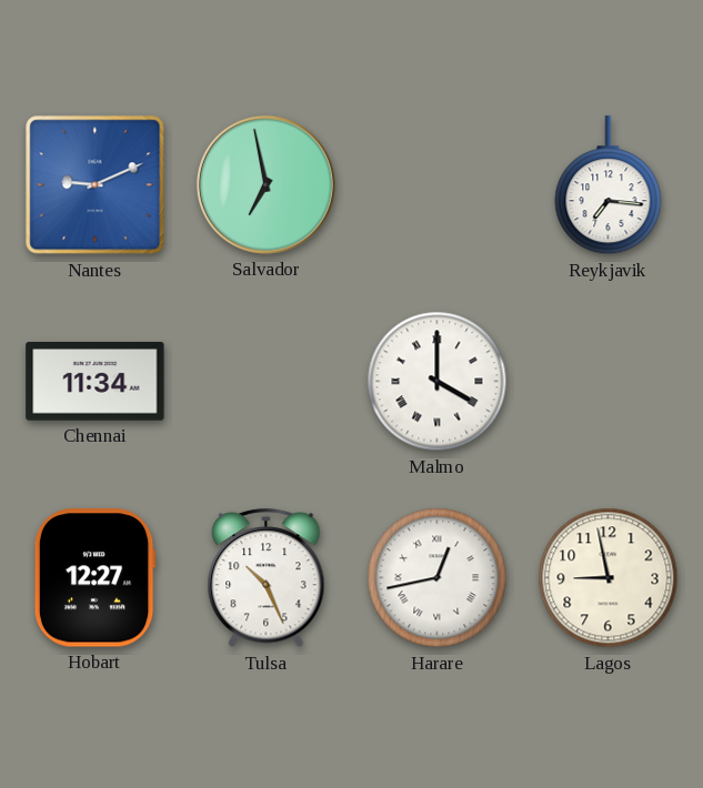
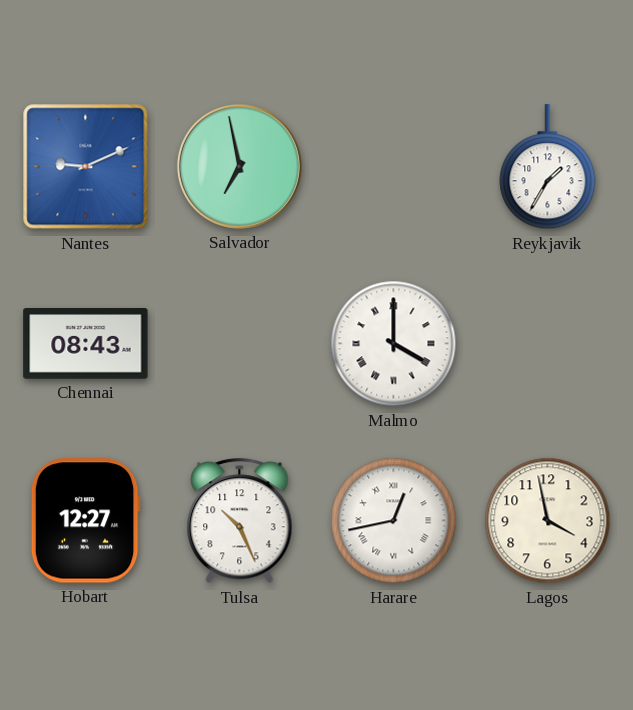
Reykjavik: 7:16 -> 1:35 (548, 167)
Chennai: 11:34 -> 08:43 (86, 344)
Lagos: 8:58 -> 3:58 (548, 521)
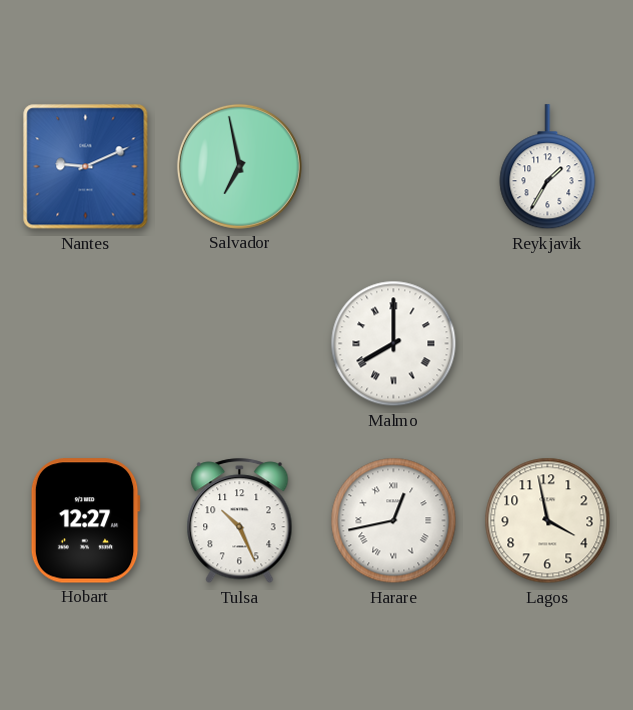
Chennai: 08:43 -> none (86, 344)
Malmo: 4:00 -> 8:00 (394, 344)
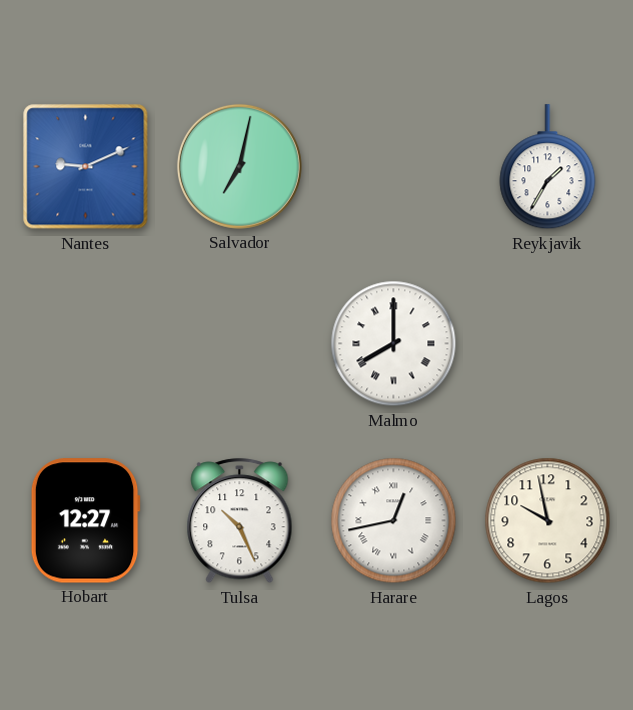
Salvador: 6:58 -> 7:02 (239, 166)
Lagos: 3:58 -> 9:58 (548, 521)
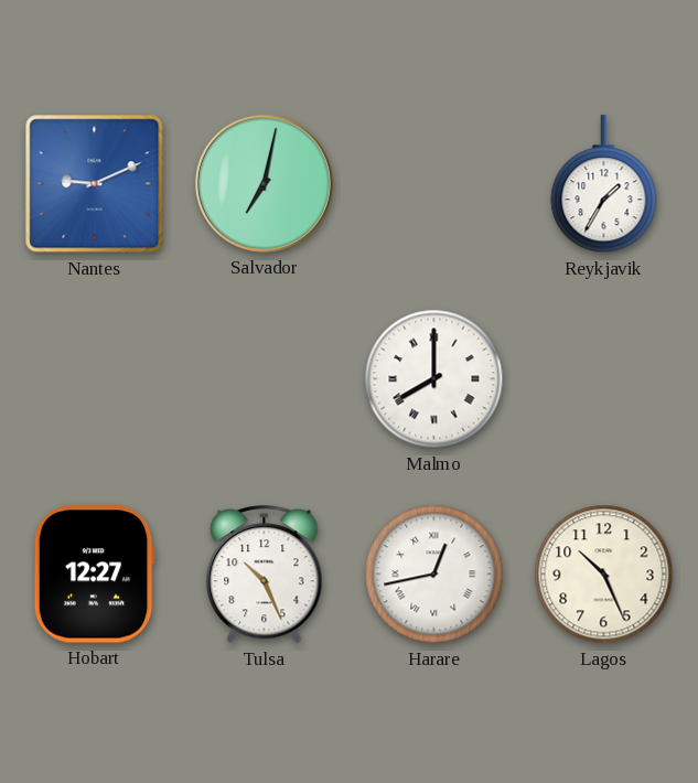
Lagos: 9:58 -> 10:26 (604, 575)
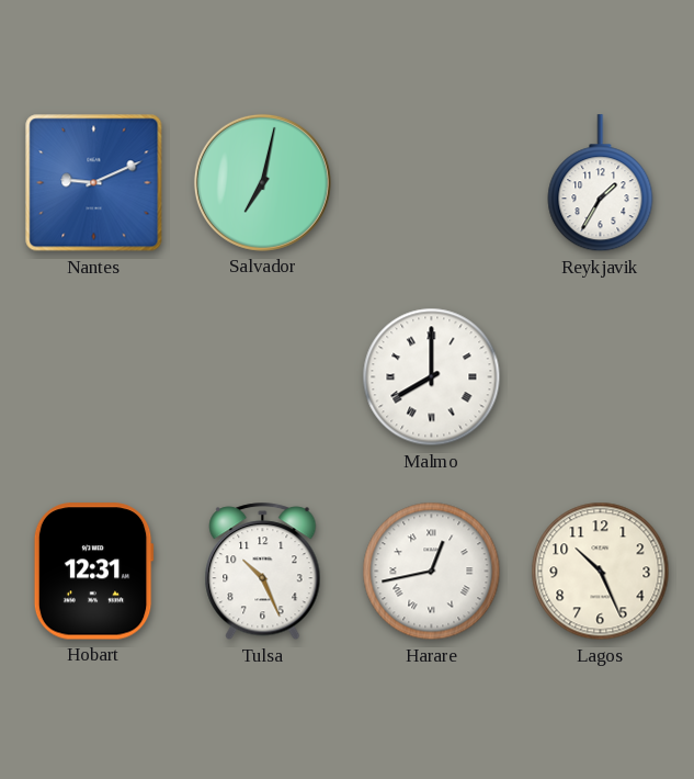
Hobart: 12:27 -> 12:31 (93, 572)
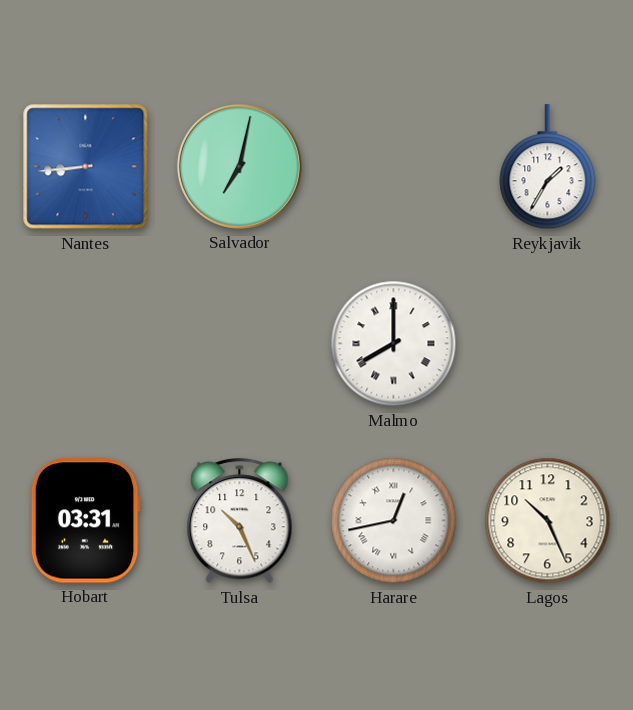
Nantes: 9:11 -> 8:44 (86, 167)
Hobart: 12:31 -> 03:31 (85, 521)
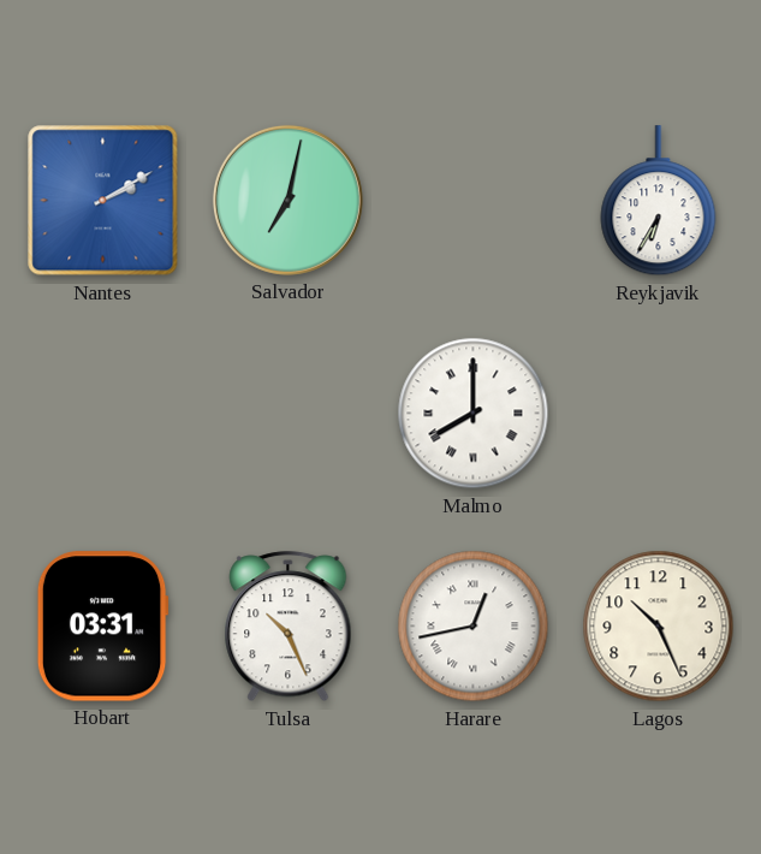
Nantes: 8:44 -> 2:10 (103, 201)
Reykjavik: 1:35 -> 6:35 (659, 201)
